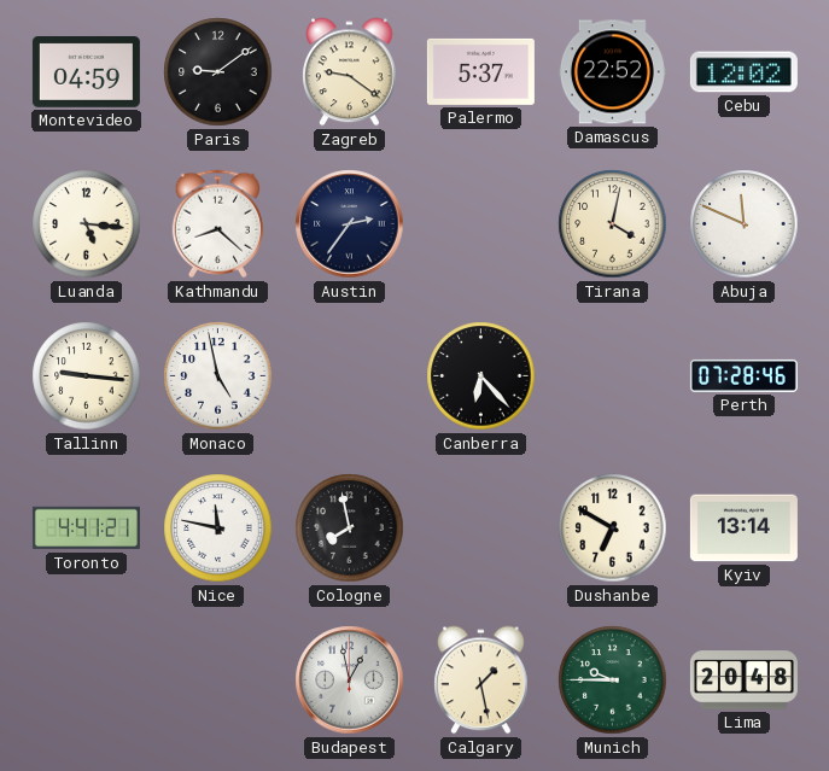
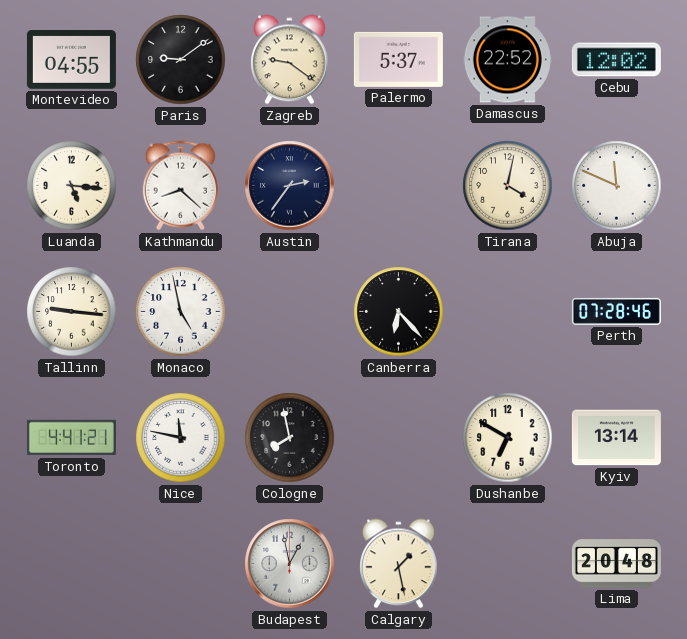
Montevideo: 04:59 -> 04:55 (71, 60)
Munich: 9:45 -> none (613, 681)
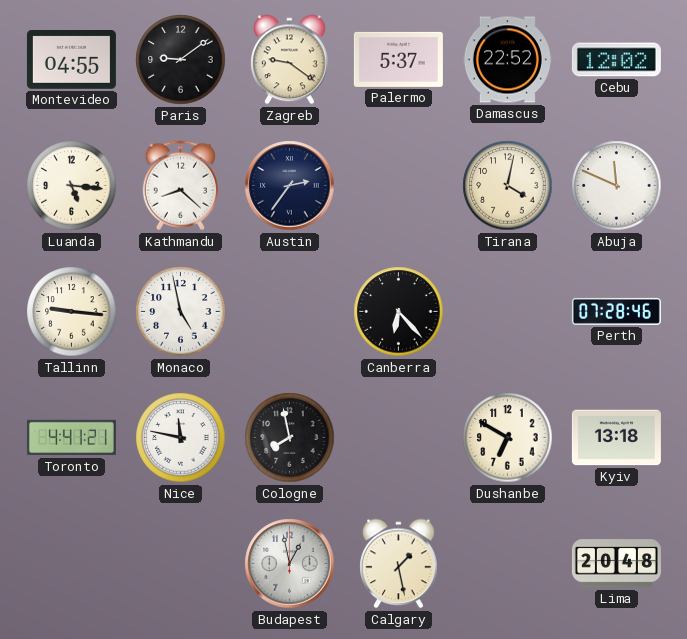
Kyiv: 13:14 -> 13:18 (616, 438)
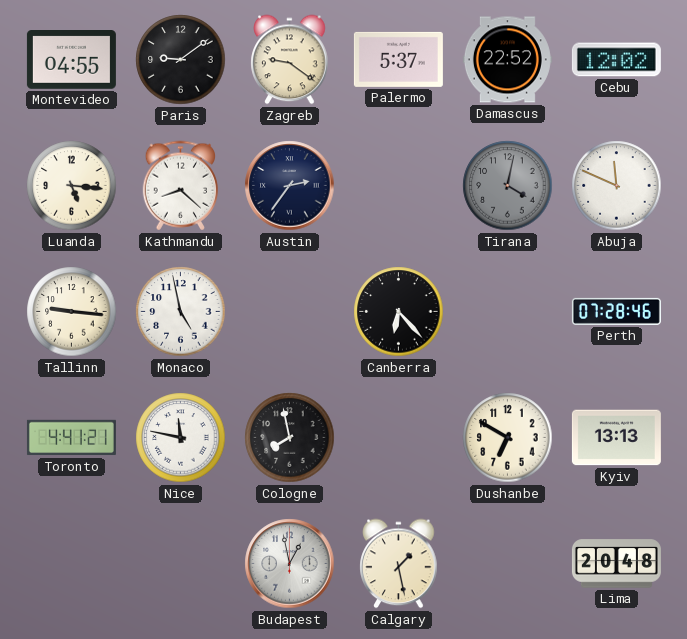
Tirana dial: cream -> grey (508, 186)
Kyiv: 13:18 -> 13:13 (616, 438)
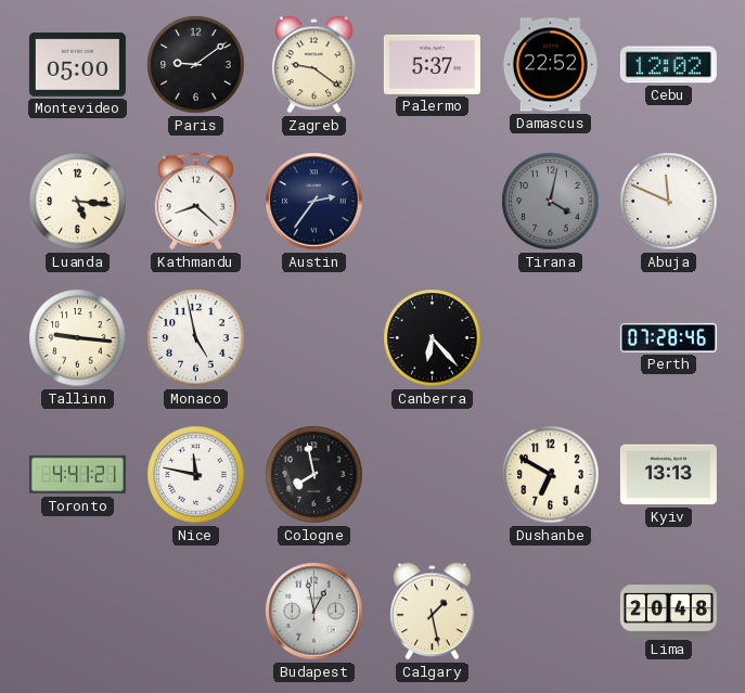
Montevideo: 04:55 -> 05:00 (77, 65)
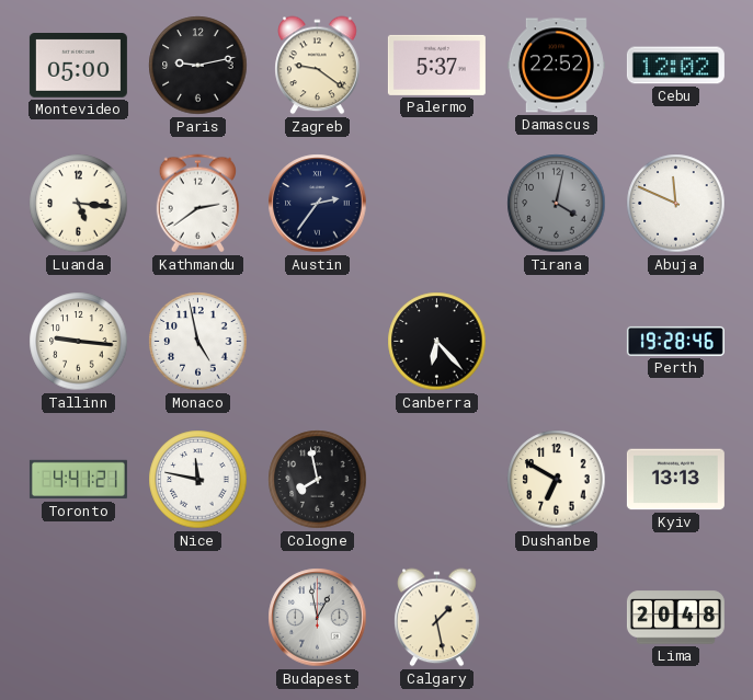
Paris: 9:09 -> 9:13 (198, 66)
Kathmandu: 8:22 -> 2:39 (197, 204)
Perth: 07:28 -> 19:28 (675, 341)
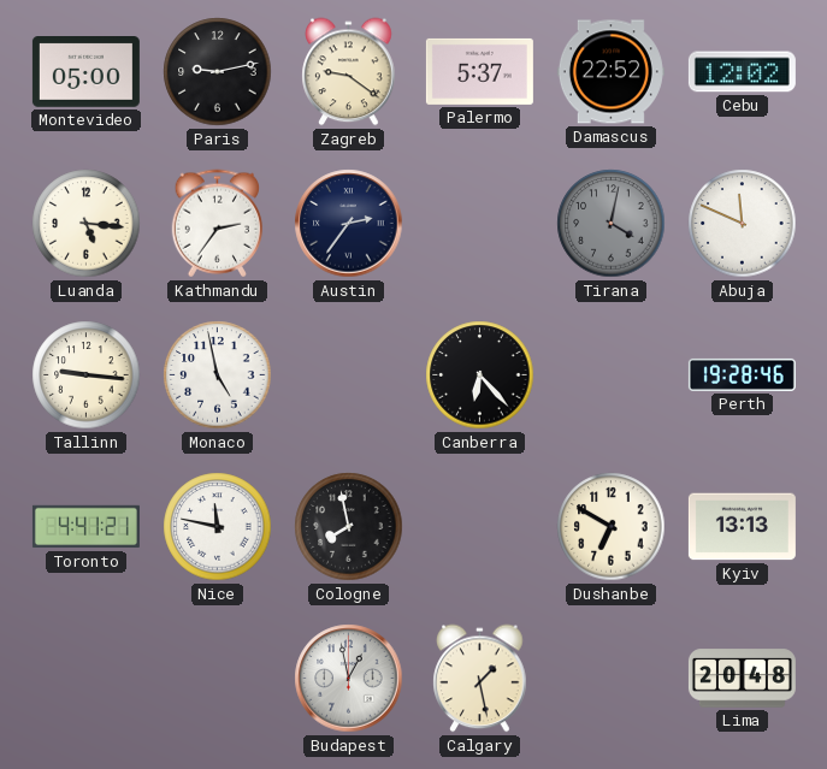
Kathmandu: 2:39 -> 2:36 (217, 224)
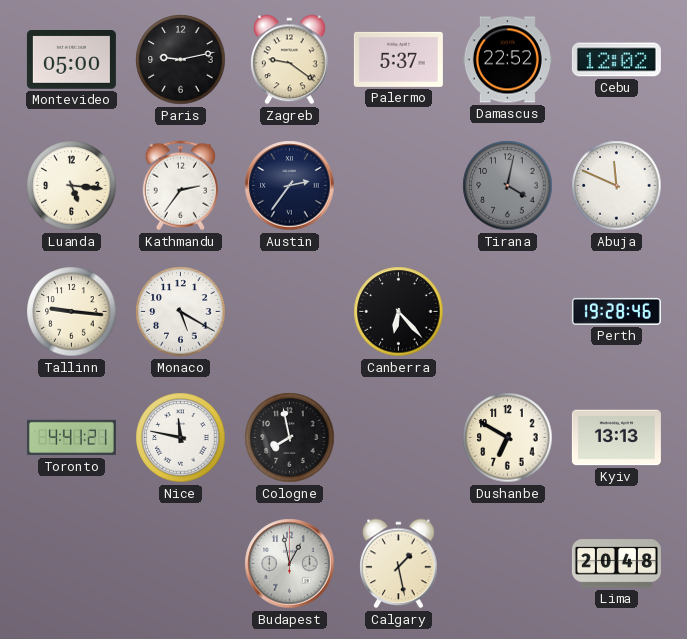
Monaco: 4:58 -> 5:20 (181, 312)
